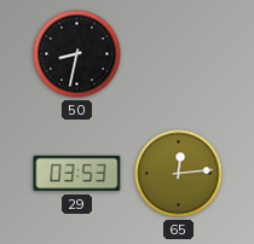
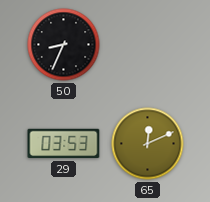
50: 8:32 -> 8:34 (64, 45)
65: 12:14 -> 12:11 (148, 144)
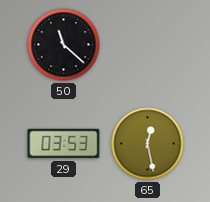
50: 8:34 -> 11:22 (64, 45)
65: 12:11 -> 12:28 (148, 144)
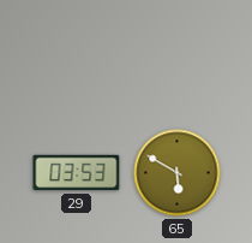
50: 11:22 -> none (64, 45)
65: 12:28 -> 5:50 (178, 173)
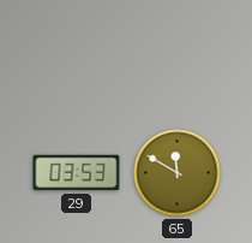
65: 5:50 -> 11:50 (178, 173)
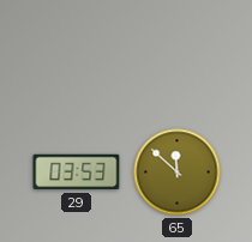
65: 11:50 -> 11:52 (178, 173)
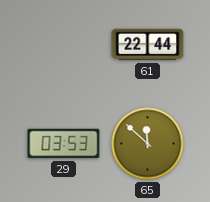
61: none -> 22:44 (148, 45)
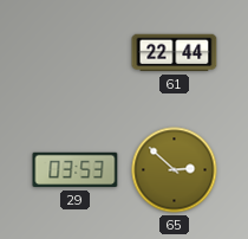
65: 11:52 -> 2:52 (175, 170)
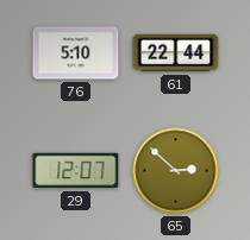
76: none -> 5:10 (76, 53)
29: 03:53 -> 12:07 (76, 171)
